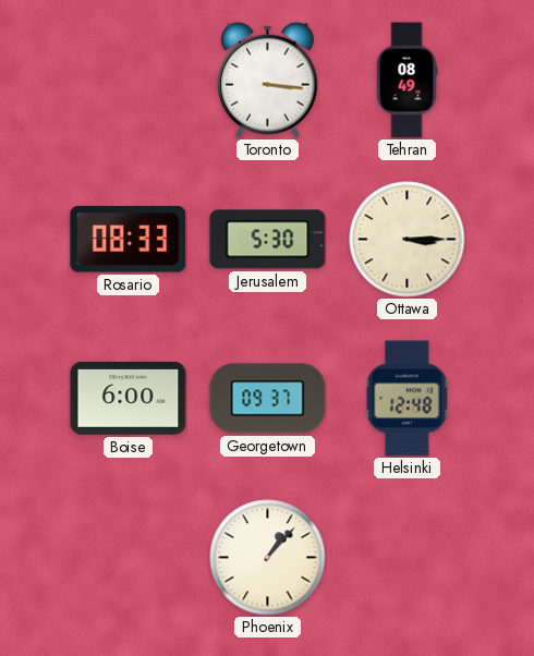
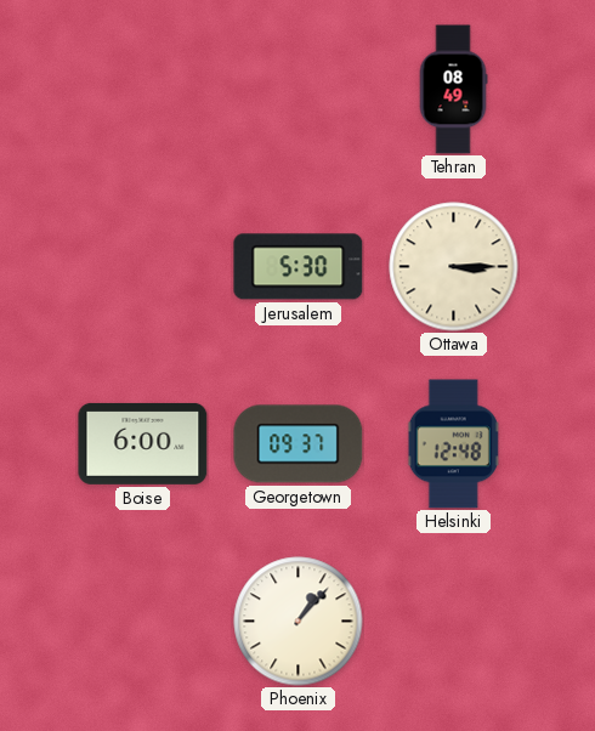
Toronto: 3:16 -> none (268, 80)
Rosario: 08:33 -> none (129, 240)
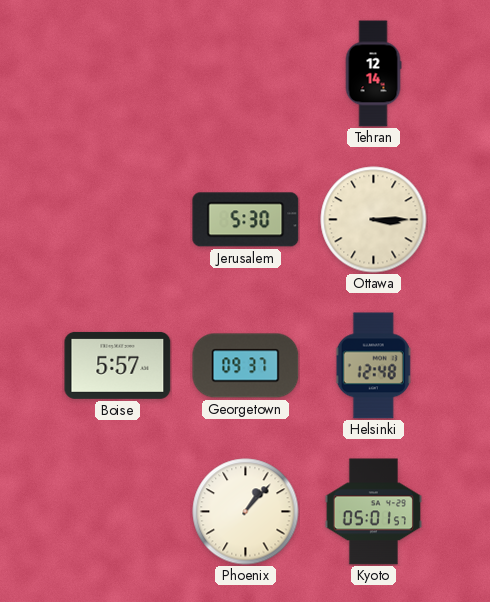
Tehran: 08:49 -> 12:14 (373, 74)
Boise: 6:00 -> 5:57 (118, 365)
Kyoto: none -> 05:01 (373, 512)
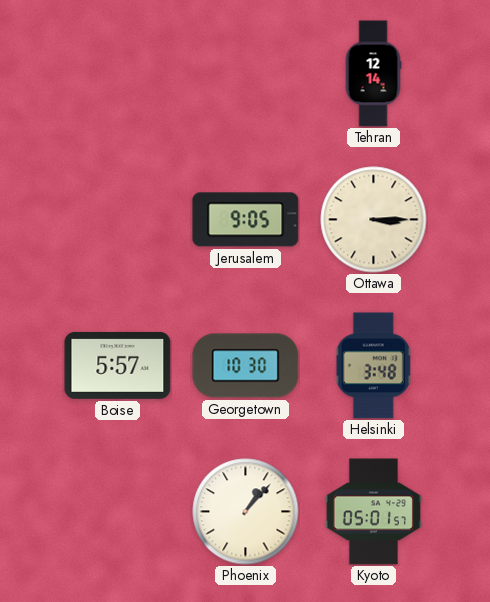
Jerusalem: 5:30 -> 9:05 (246, 220)
Georgetown: 09:37 -> 10:30 (246, 366)
Helsinki: 12:48 -> 3:48 (374, 366)
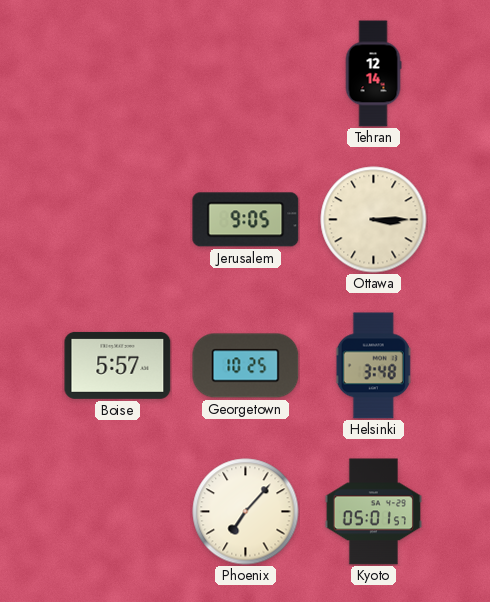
Georgetown: 10:30 -> 10:25 (246, 366)
Phoenix: 1:07 -> 7:07 (246, 512)
